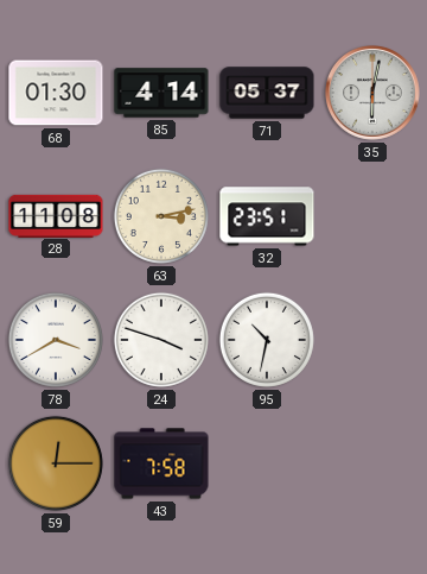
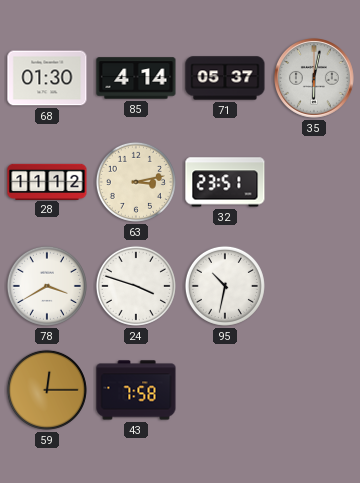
28: 11:08 -> 11:12 (47, 181)
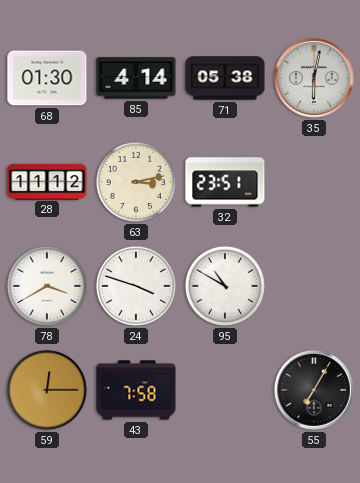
71: 05:37 -> 05:38 (225, 78)
95: 10:32 -> 10:50 (225, 286)
55: none -> 7:05 (315, 391)
